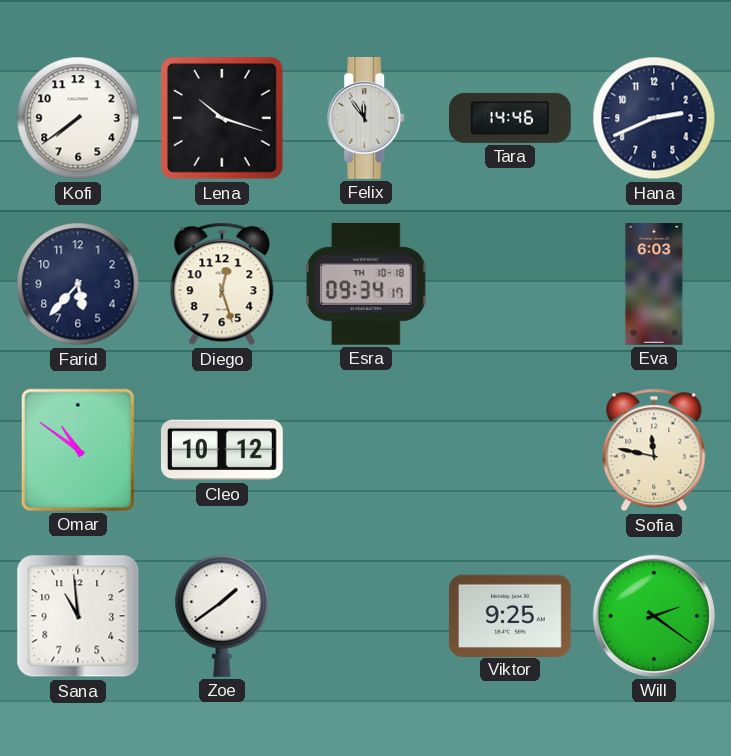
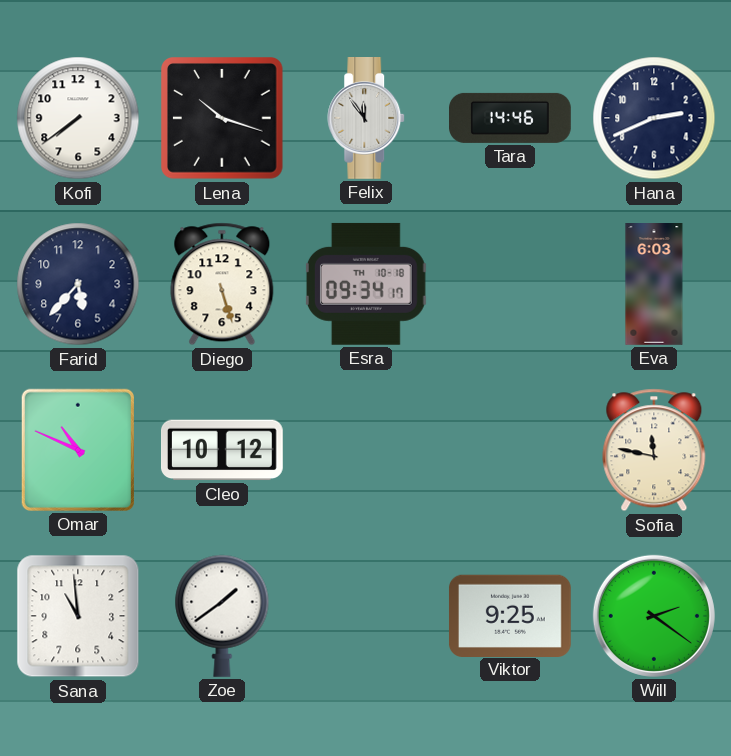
Diego: 12:27 -> 5:27 (222, 284)
Omar: 10:51 -> 10:49 (78, 450)
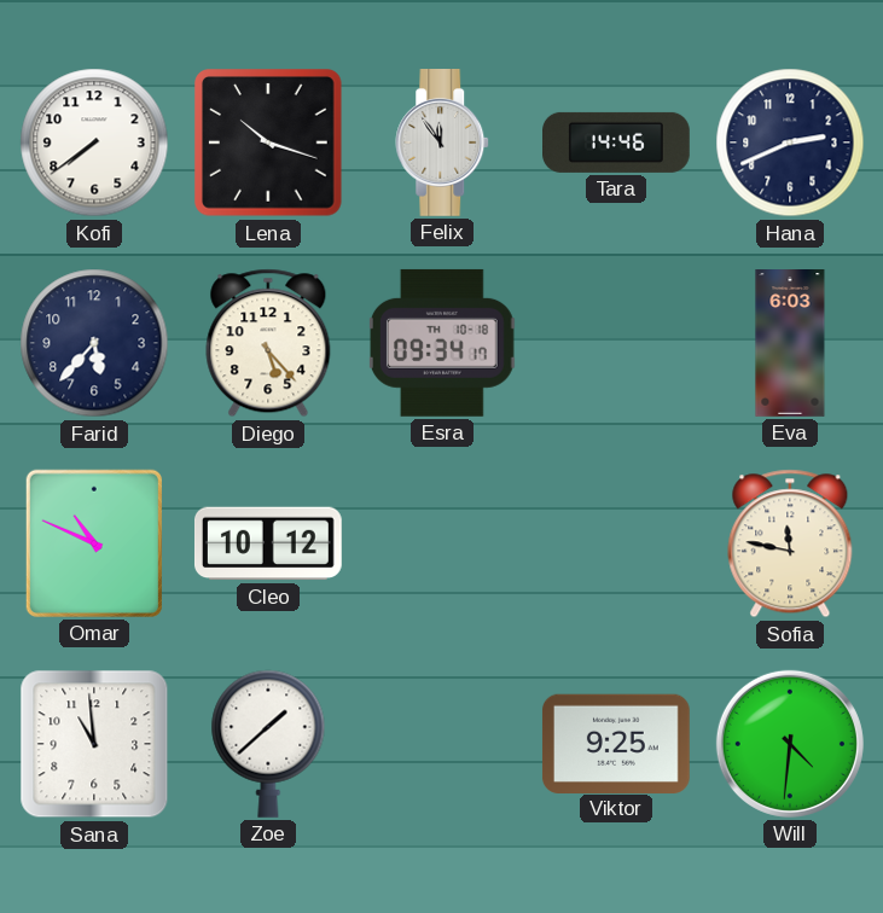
Diego: 5:27 -> 5:23 (268, 343)
Zoe: 1:39 -> 1:38 (268, 744)
Will: 2:21 -> 4:31 (790, 744)
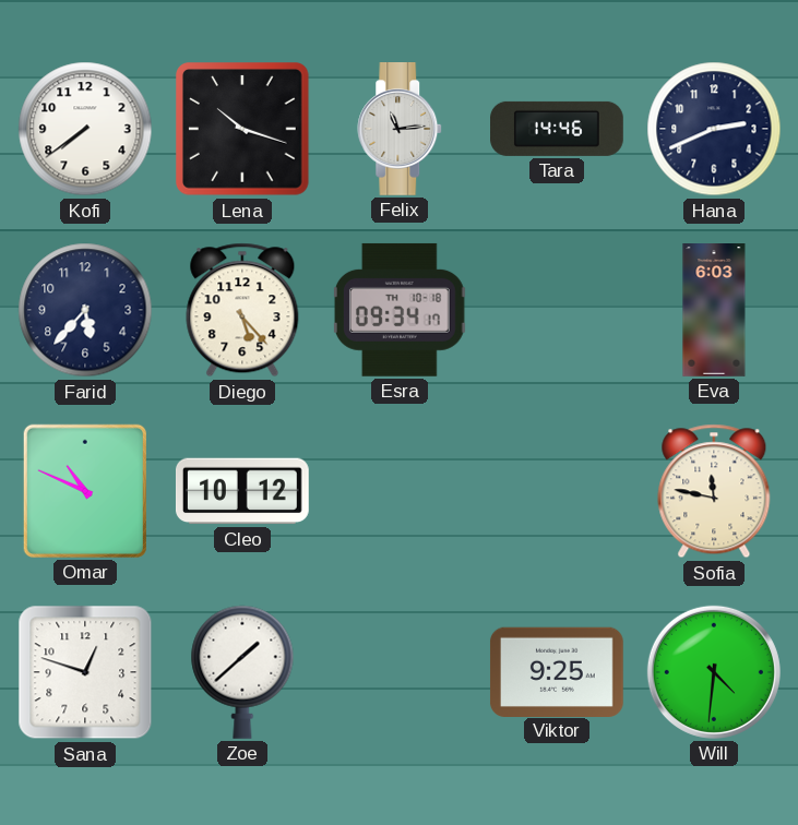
Felix: 11:54 -> 11:14 (401, 130)
Sana: 10:59 -> 12:48 (85, 672)
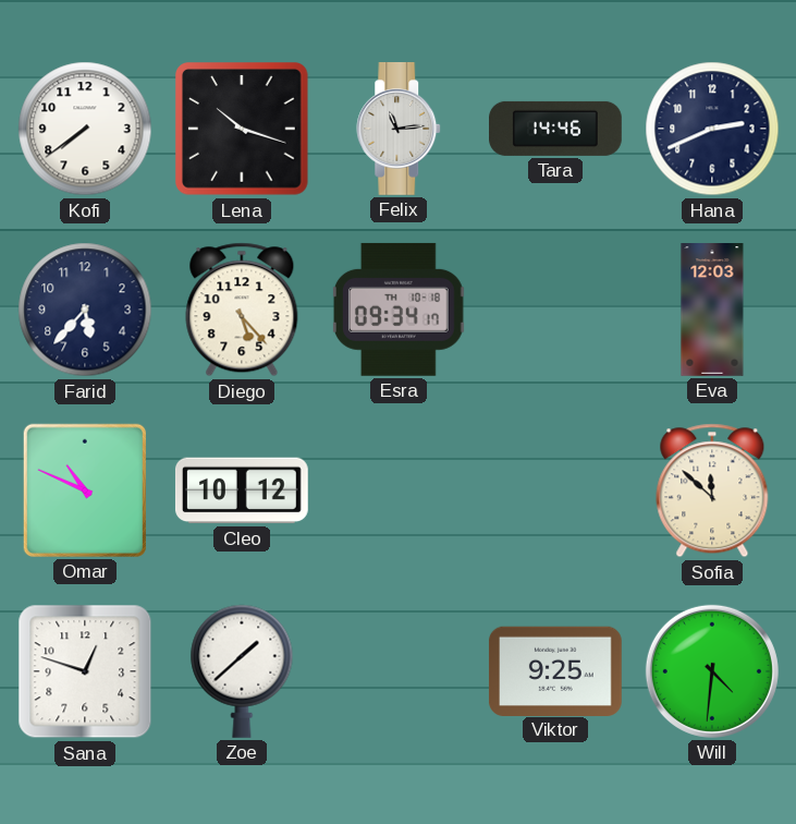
Eva: 6:03 -> 12:03 (712, 311)
Sofia: 11:47 -> 11:52 (712, 490)
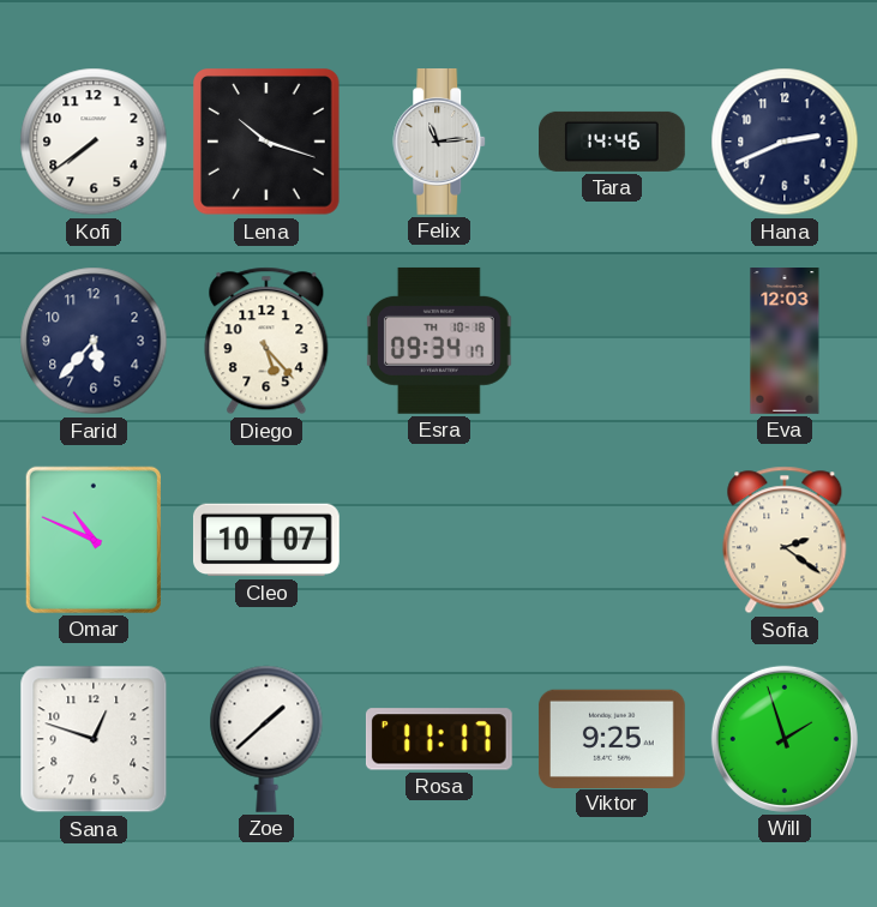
Cleo: 10:12 -> 10:07 (266, 540)
Sofia: 11:52 -> 2:21 (785, 540)
Rosa: none -> 11:17 (439, 739)
Will: 4:31 -> 1:57 (785, 739)
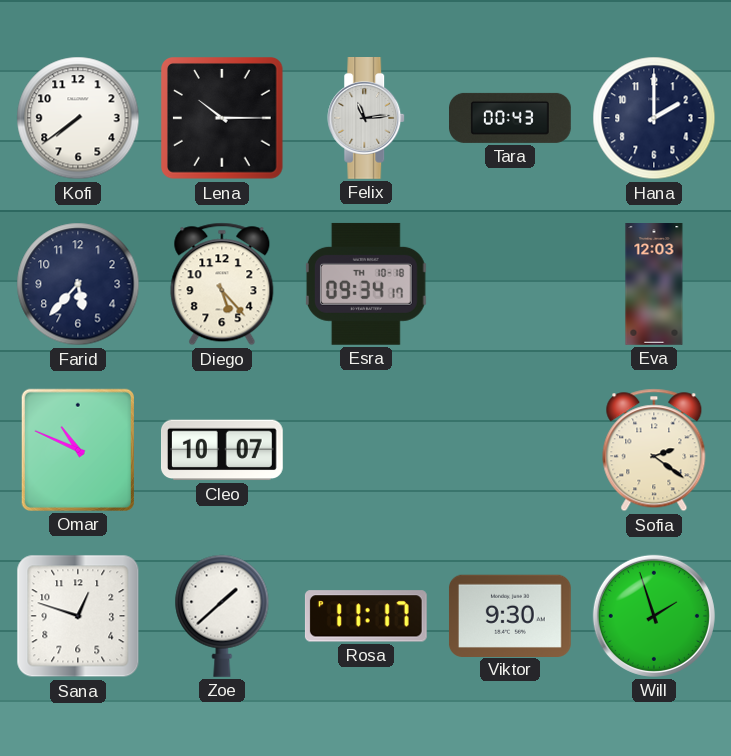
Lena: 10:18 -> 10:15 (222, 118)
Tara: 14:46 -> 00:43 (511, 118)
Hana: 2:41 -> 2:00 (654, 118)
Viktor: 9:25 -> 9:30 (510, 615)
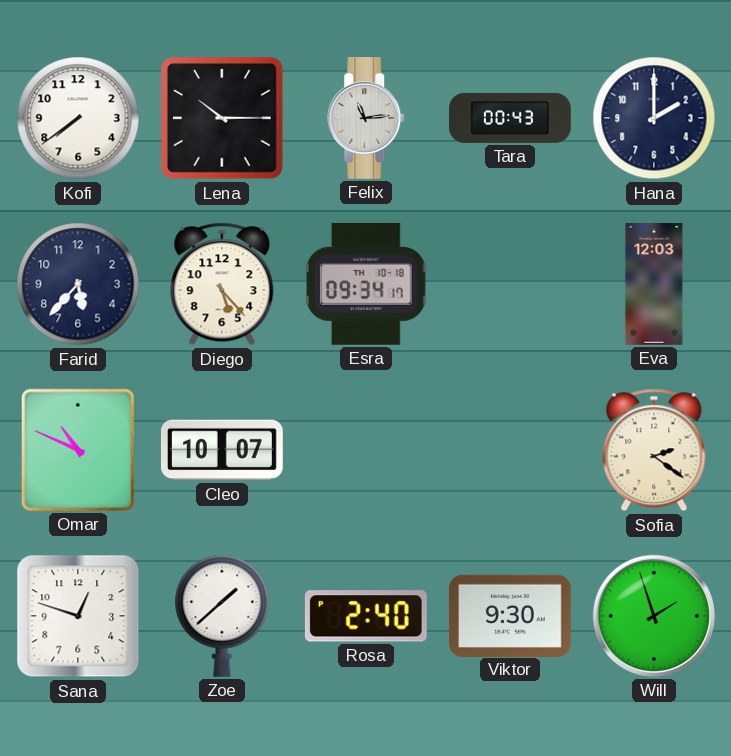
Rosa: 11:17 -> 2:40 (366, 616)
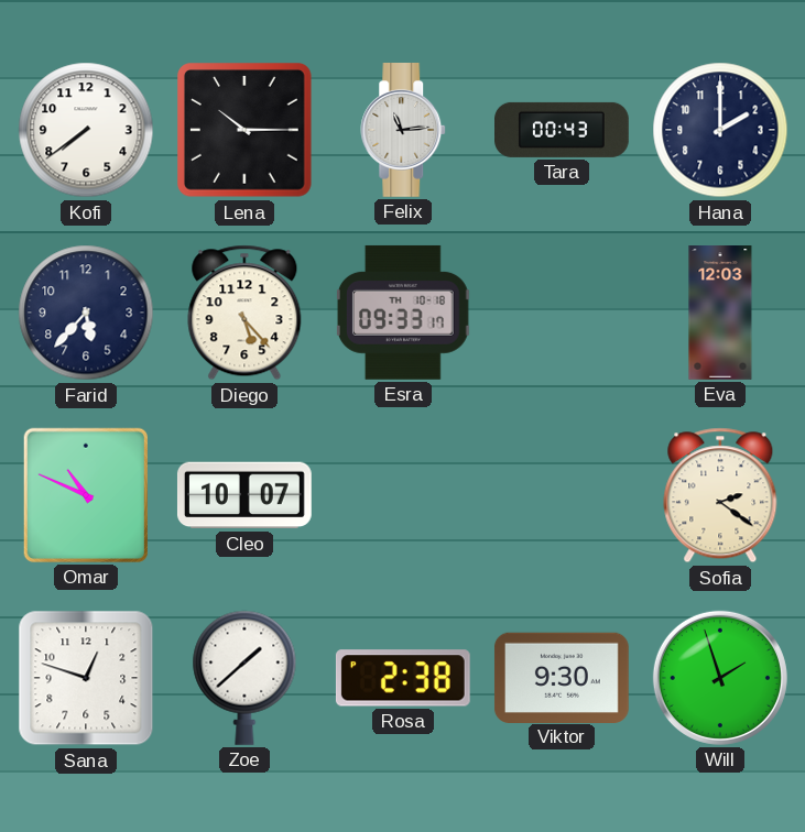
Esra: 09:34 -> 09:33 (403, 313)
Rosa: 2:40 -> 2:38 (403, 678)
